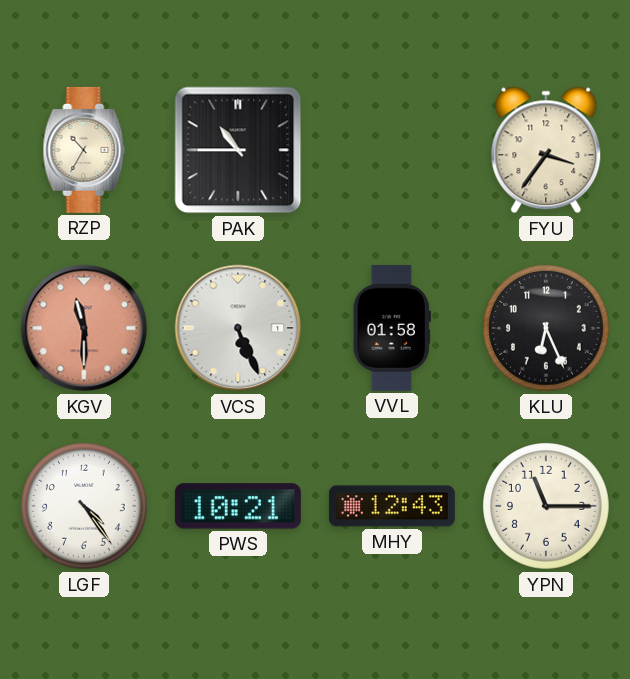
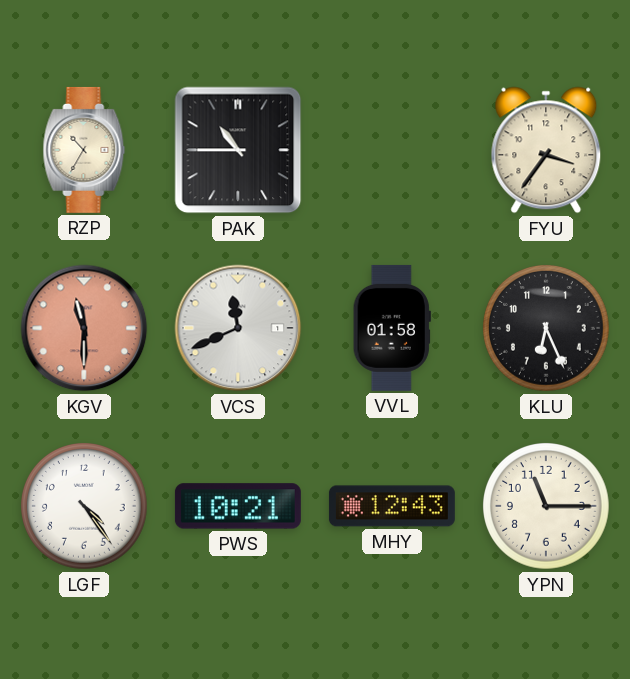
VCS: 5:26 -> 11:41 (238, 328)
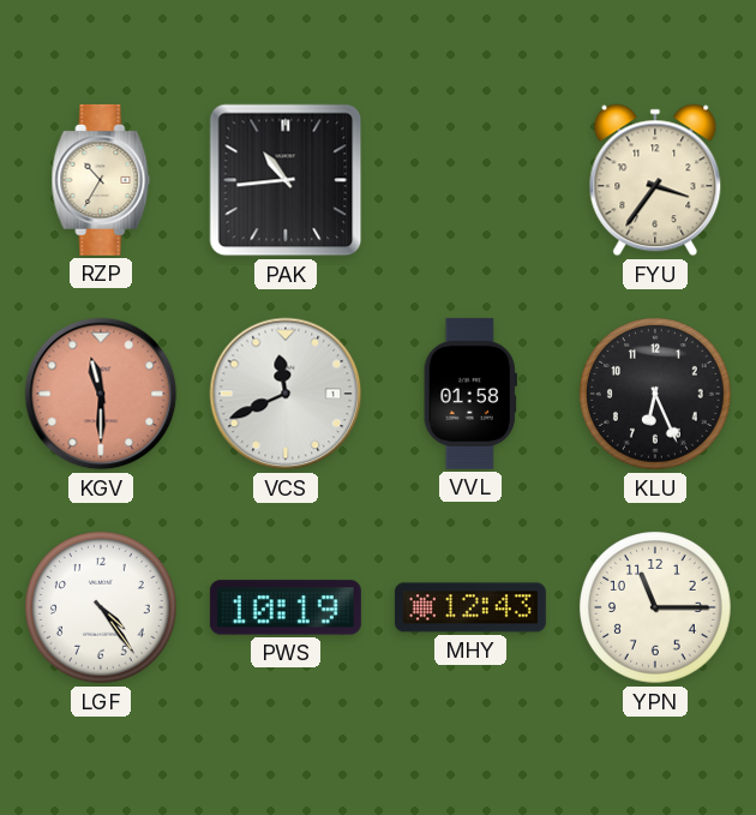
PAK: 10:45 -> 10:44 (286, 180)
PWS: 10:21 -> 10:19 (286, 607)
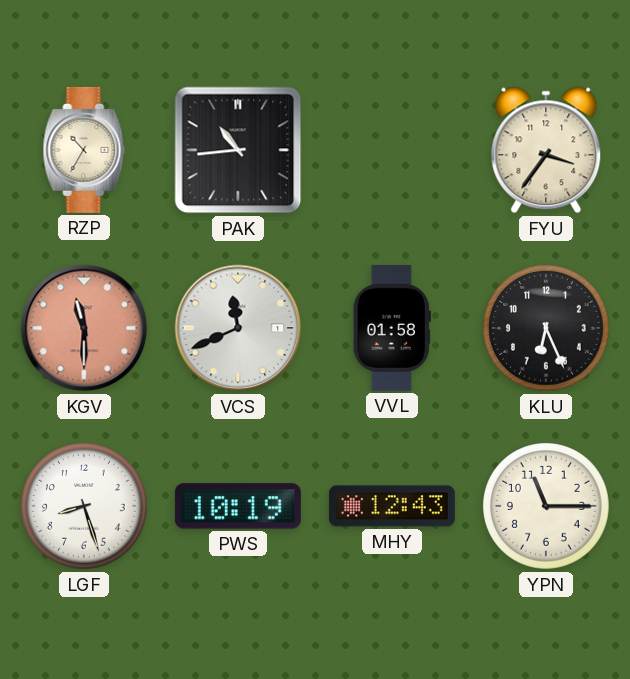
LGF: 4:24 -> 8:27 (85, 507)
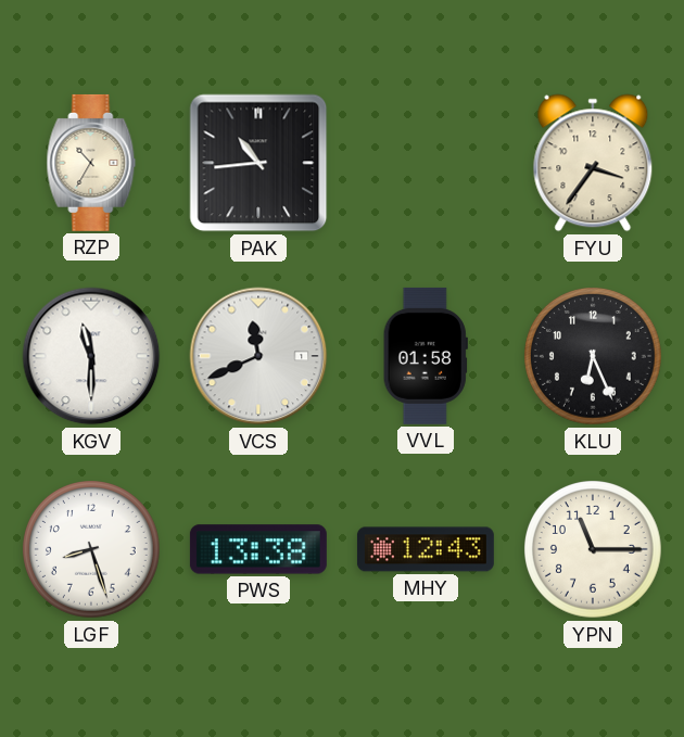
KGV dial: salmon -> white (91, 356)
PWS: 10:19 -> 13:38 (258, 549)
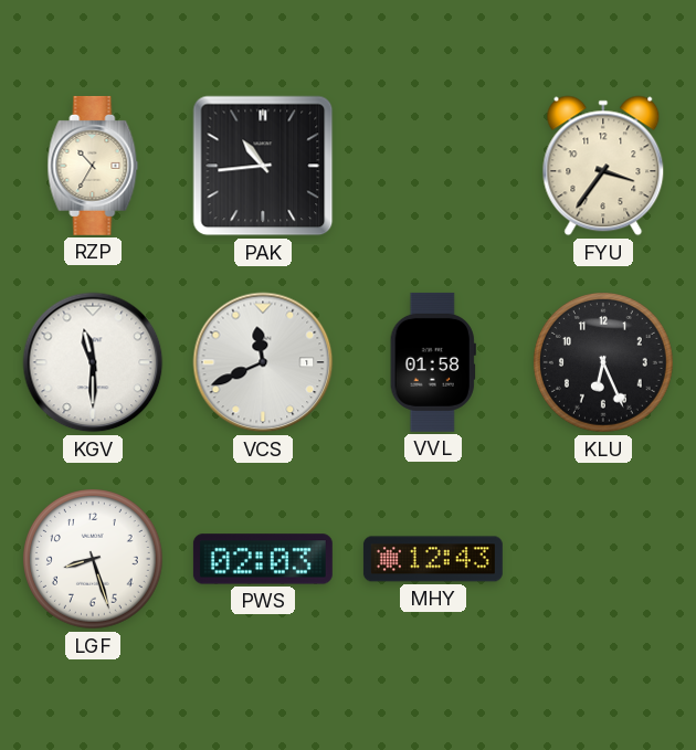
PWS: 13:38 -> 02:03 (263, 559)
YPN: 11:15 -> none (594, 550)
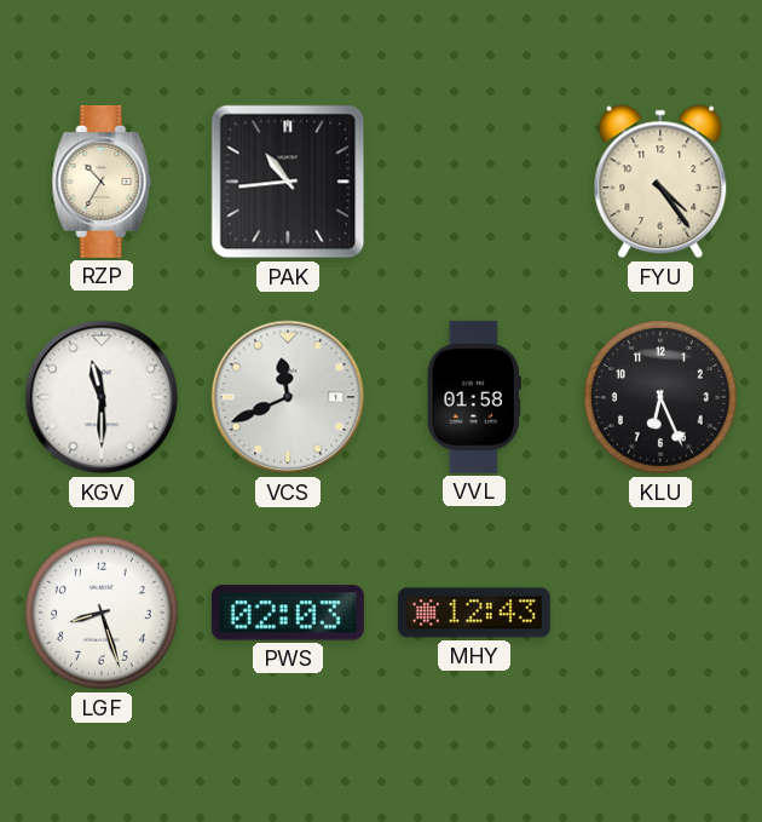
FYU: 3:36 -> 4:24 (660, 182)
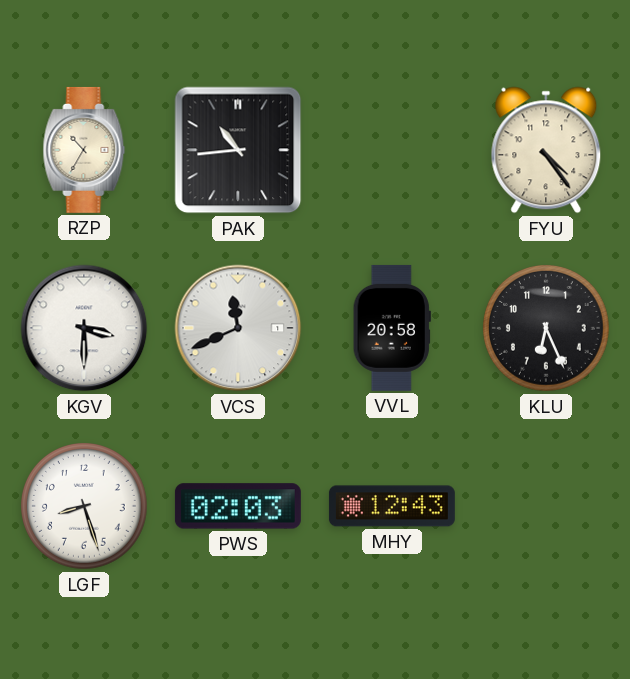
KGV: 11:30 -> 3:30 (84, 328)
VVL: 01:58 -> 20:58 (392, 328)
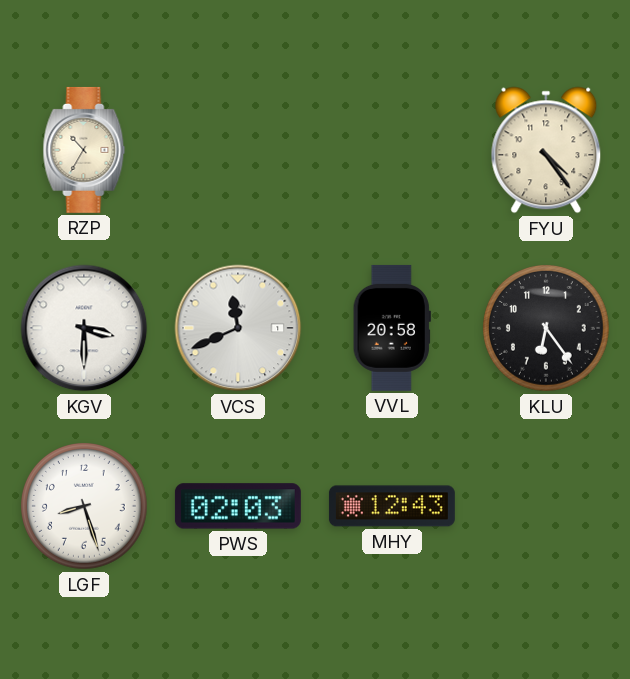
PAK: 10:44 -> none (238, 150)
KLU: 6:26 -> 6:24 (547, 329)
